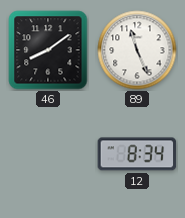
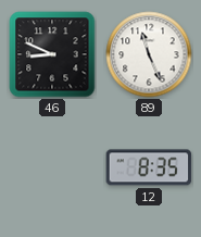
46: 8:09 -> 8:49 (52, 54)
12: 8:34 -> 8:35 (149, 167)
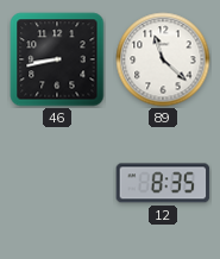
46: 8:49 -> 8:43 (57, 59)
89: 11:26 -> 11:22 (163, 59)
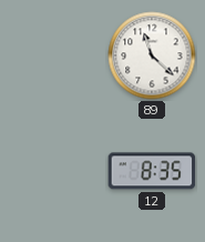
46: 8:43 -> none (57, 59)
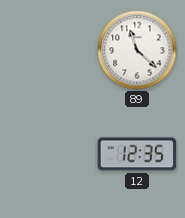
12: 8:35 -> 12:35 (137, 154)
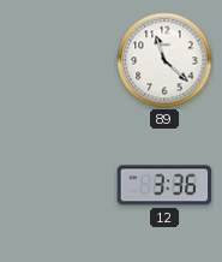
12: 12:35 -> 3:36 (164, 185)
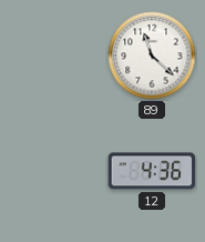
12: 3:36 -> 4:36 (152, 171)
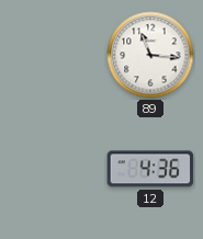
89: 11:22 -> 11:16 (150, 55)
